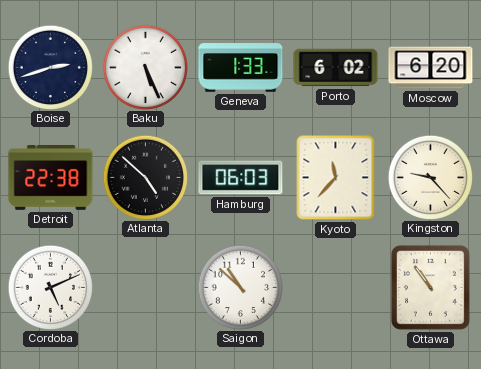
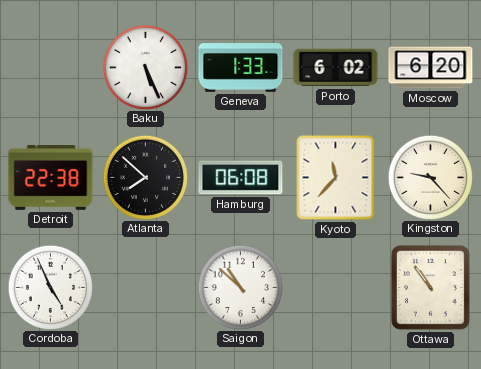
Boise: 2:42 -> none (50, 67)
Atlanta: 4:52 -> 7:52 (145, 177)
Hamburg: 06:03 -> 06:08 (241, 178)
Cordoba: 5:11 -> 4:56 (50, 287)
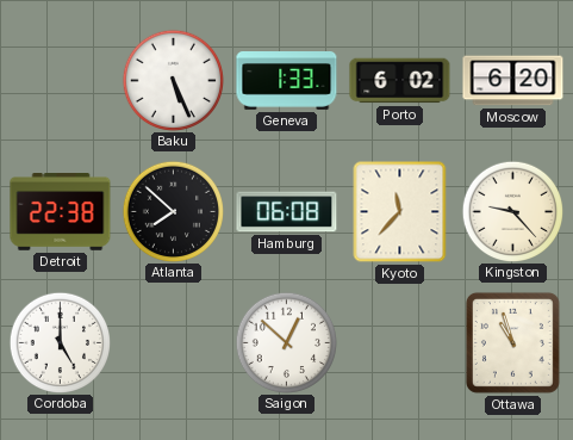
Cordoba: 4:56 -> 5:00 (60, 342)
Saigon: 10:52 -> 12:52 (286, 342)
Ottawa: 10:54 -> 10:57 (512, 342)
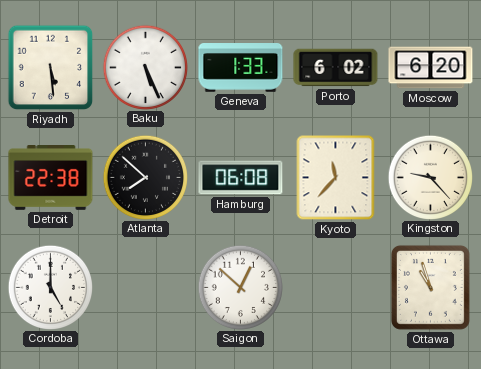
Riyadh: none -> 5:29 (51, 68)
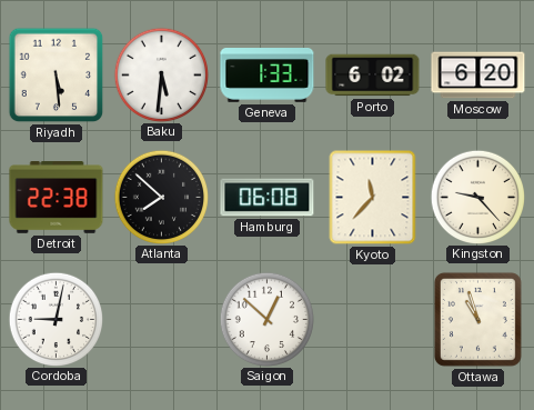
Baku: 5:26 -> 5:31 (161, 74)
Cordoba: 5:00 -> 9:02 (56, 319)
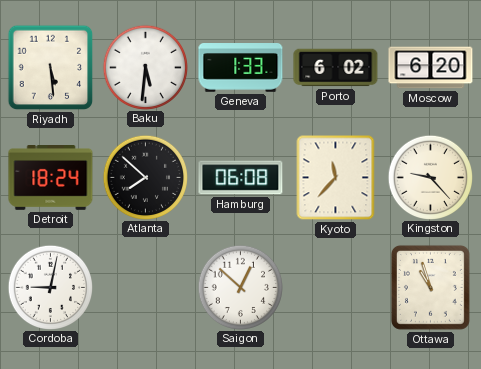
Detroit: 22:38 -> 18:24 (51, 178)
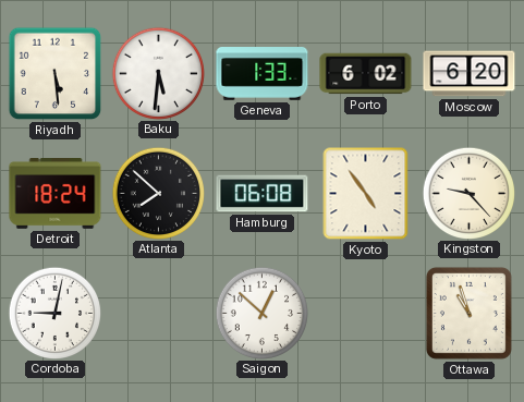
Kyoto: 11:37 -> 4:54 (366, 194)
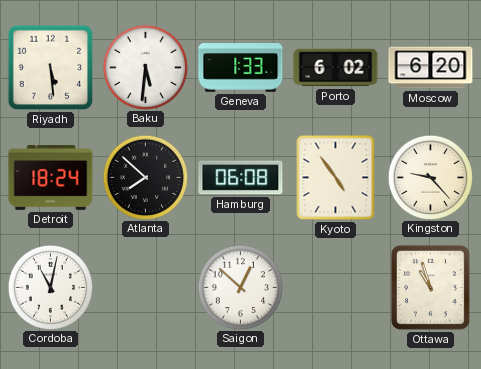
Cordoba: 9:02 -> 11:02 (50, 287)
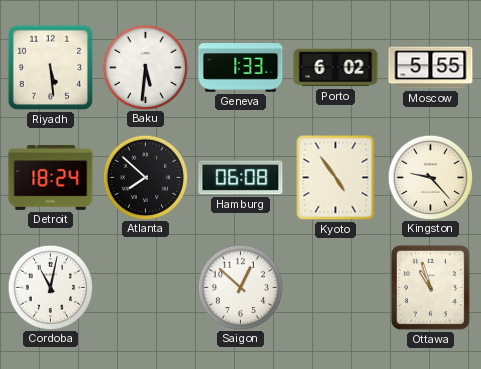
Moscow: 6:20 -> 5:55 (431, 68)
